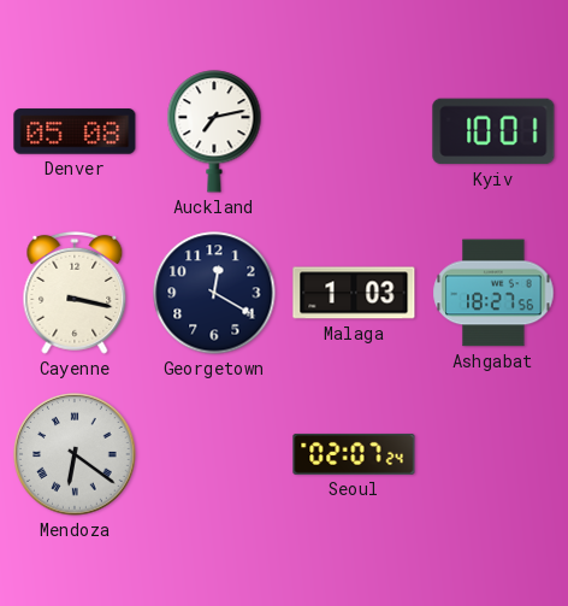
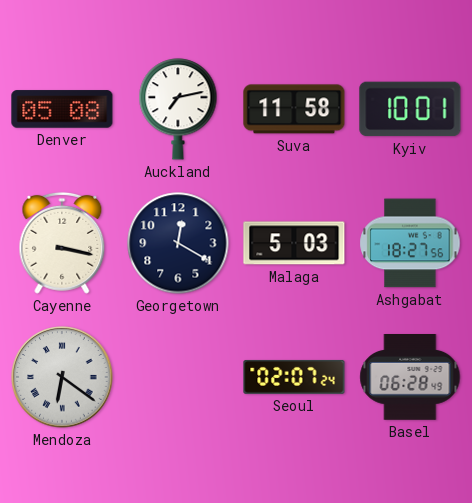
Suva: none -> 11:58 (294, 109)
Malaga: 1:03 -> 5:03 (294, 243)
Basel: none -> 06:28 (410, 378)
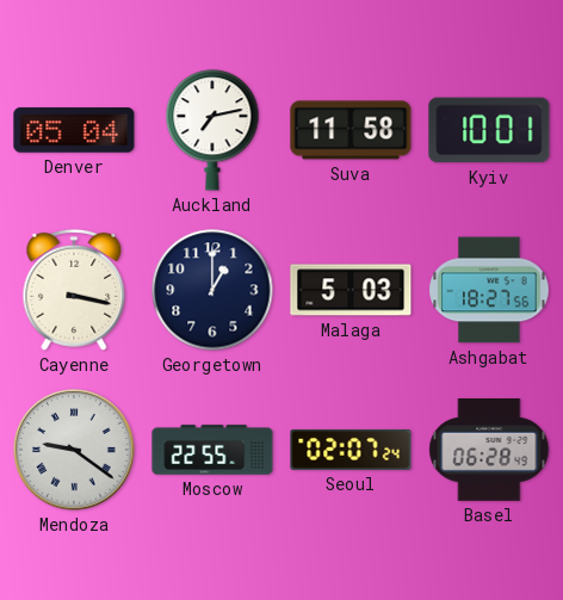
Denver: 05:08 -> 05:04 (74, 130)
Georgetown: 12:20 -> 1:00 (212, 290)
Mendoza: 6:21 -> 9:21 (74, 450)
Moscow: none -> 22:55 (212, 450)
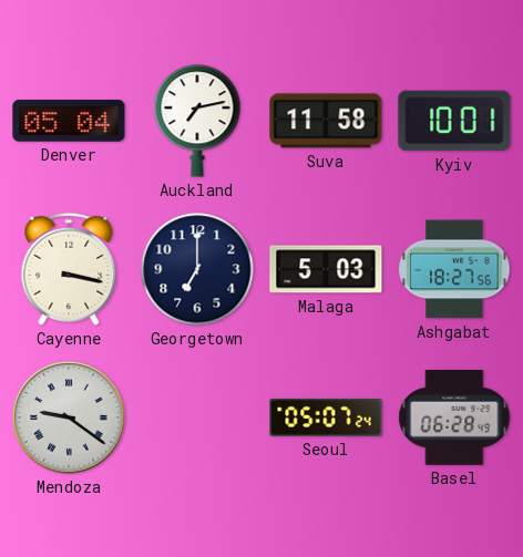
Georgetown: 1:00 -> 7:00 (197, 269)
Moscow: 22:55 -> none (212, 450)
Seoul: 02:07 -> 05:07 (326, 417)
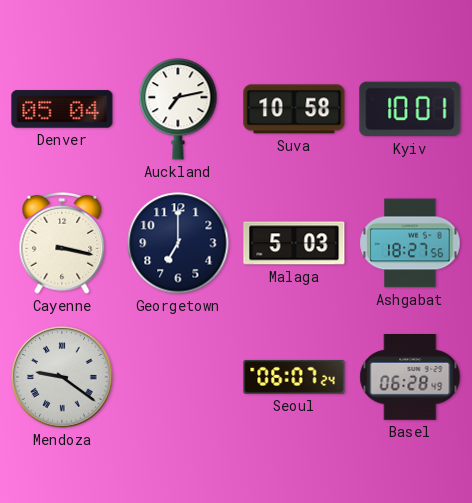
Suva: 11:58 -> 10:58 (294, 109)
Seoul: 05:07 -> 06:07 (294, 377)
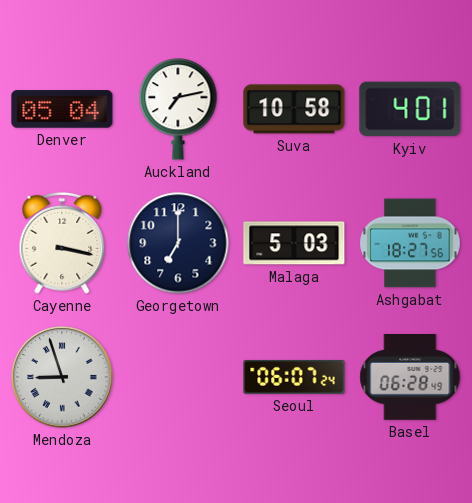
Kyiv: 10:01 -> 4:01 (410, 109)
Mendoza: 9:21 -> 8:57 (62, 377)
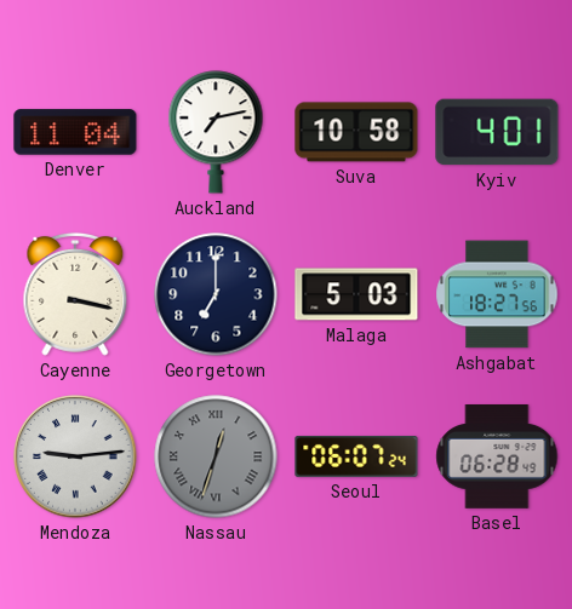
Denver: 05:04 -> 11:04 (75, 132)
Mendoza: 8:57 -> 9:14 (75, 456)
Nassau: none -> 12:33 (216, 456)
